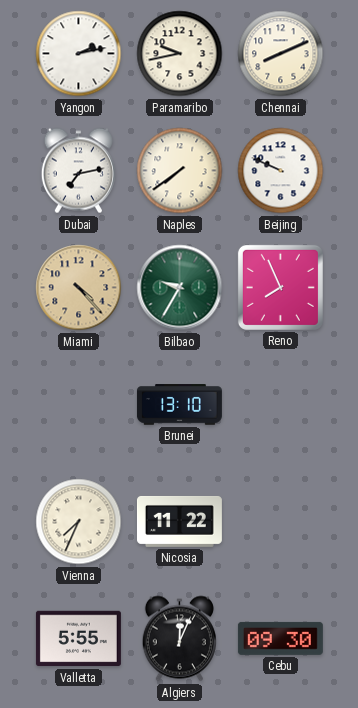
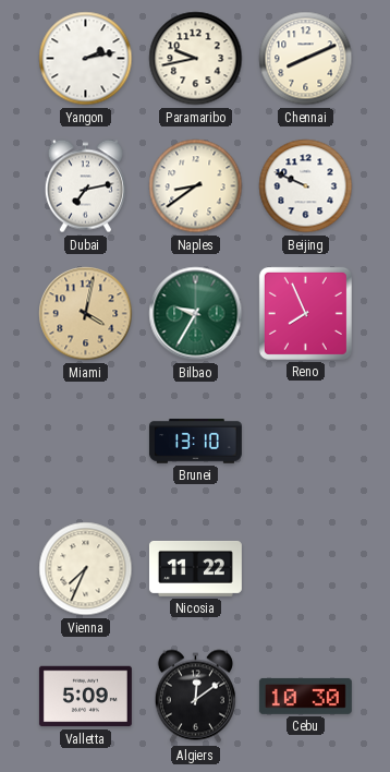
Naples: 7:39 -> 8:39 (196, 186)
Miami: 4:23 -> 4:02 (86, 314)
Valletta: 5:55 -> 5:09 (85, 697)
Algiers: 12:04 -> 12:09 (195, 697)
Cebu: 09:30 -> 10:30 (305, 696)
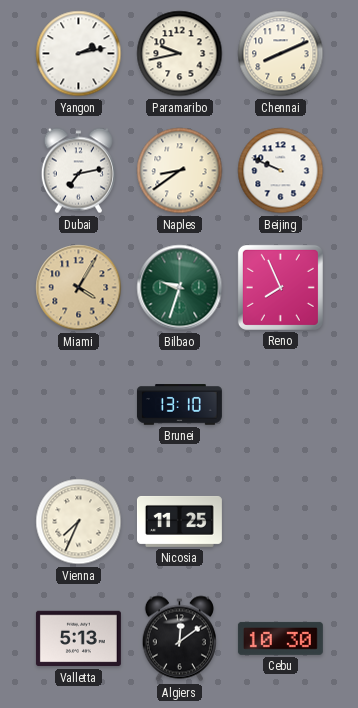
Miami: 4:02 -> 4:05 (79, 288)
Bilbao: 9:35 -> 9:33 (180, 288)
Nicosia: 11:22 -> 11:25 (179, 521)
Valletta: 5:09 -> 5:13 (78, 639)
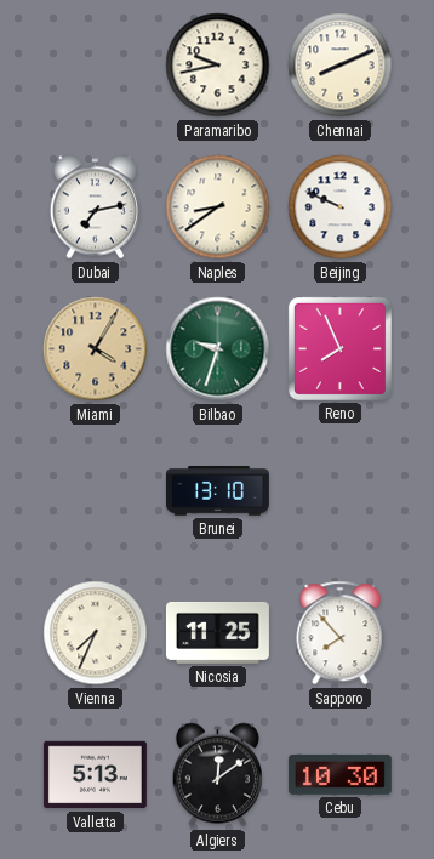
Yangon: 2:13 -> none (79, 54)
Sapporo: none -> 7:53 (341, 633)
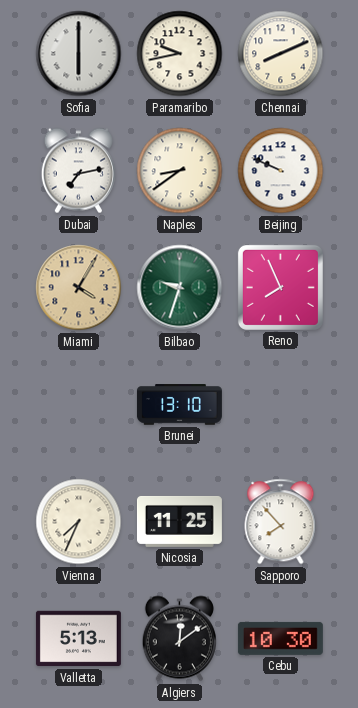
Sofia: none -> 6:00 (79, 54)
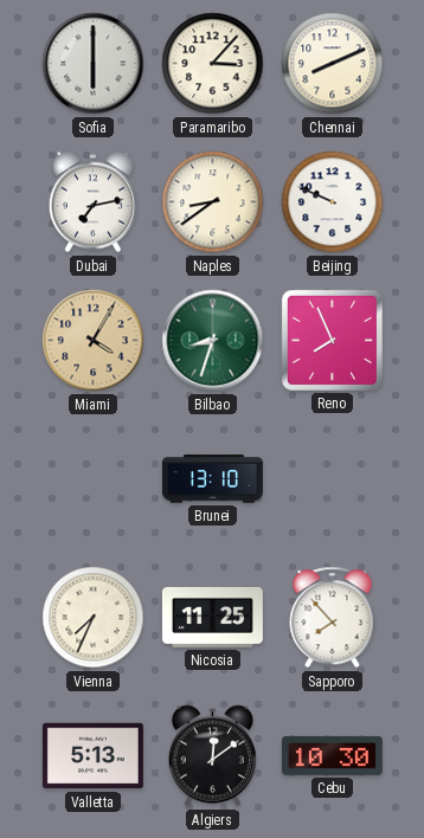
Paramaribo: 9:43 -> 3:07 (213, 64)
Bilbao: 9:33 -> 8:33 (213, 341)
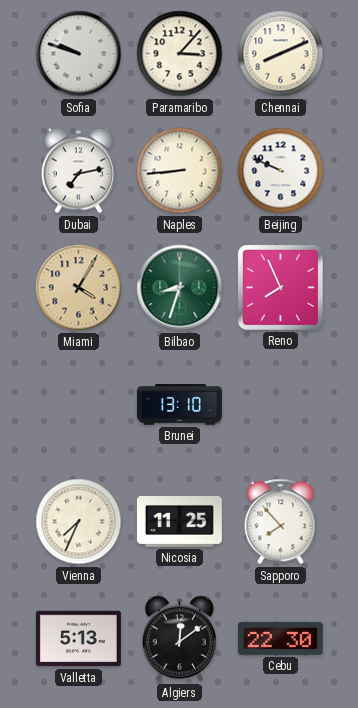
Sofia: 6:00 -> 9:48 (79, 54)
Naples: 8:39 -> 8:44 (180, 171)
Cebu: 10:30 -> 22:30 (280, 638)
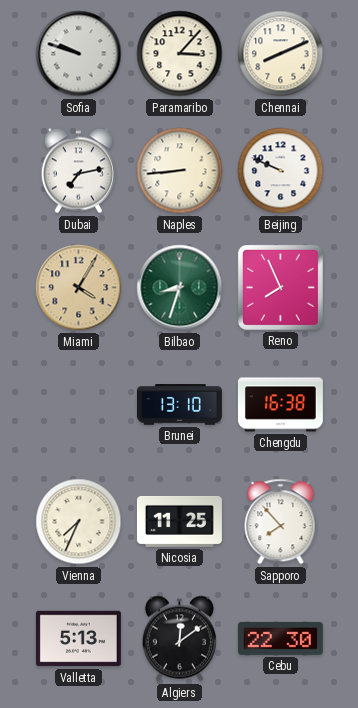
Chengdu: none -> 16:38 (280, 405)
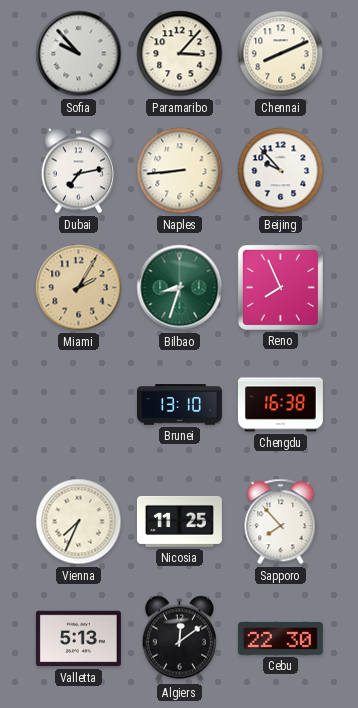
Sofia: 9:48 -> 9:53 (79, 54)
Beijing: 9:49 -> 9:53 (281, 171)
Miami: 4:05 -> 2:05 (79, 288)
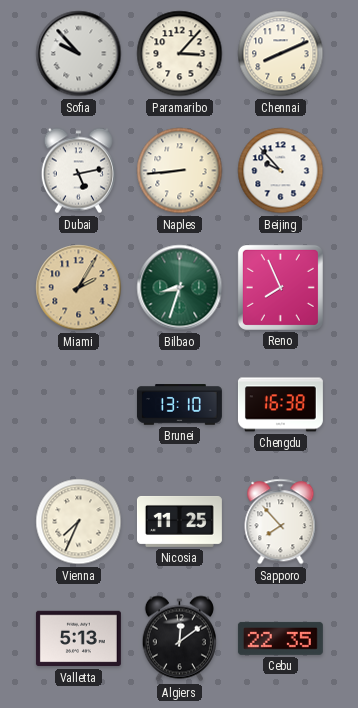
Dubai: 7:13 -> 5:13 (78, 171)
Cebu: 22:30 -> 22:35 (280, 638)
